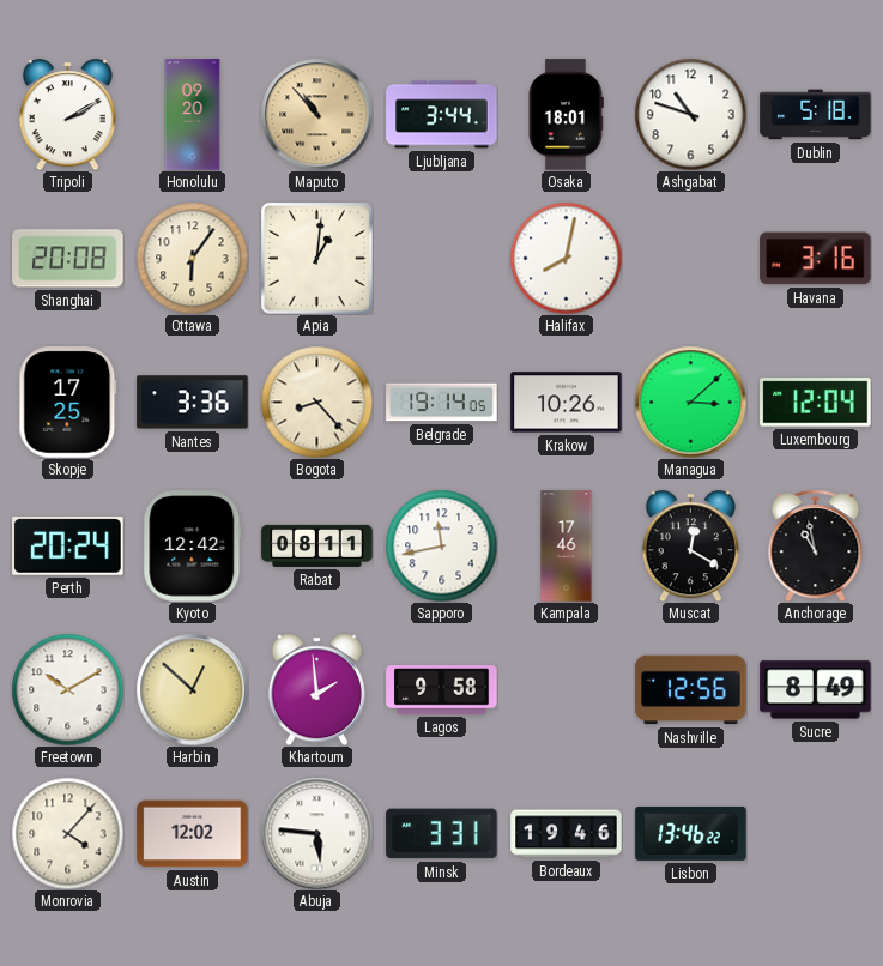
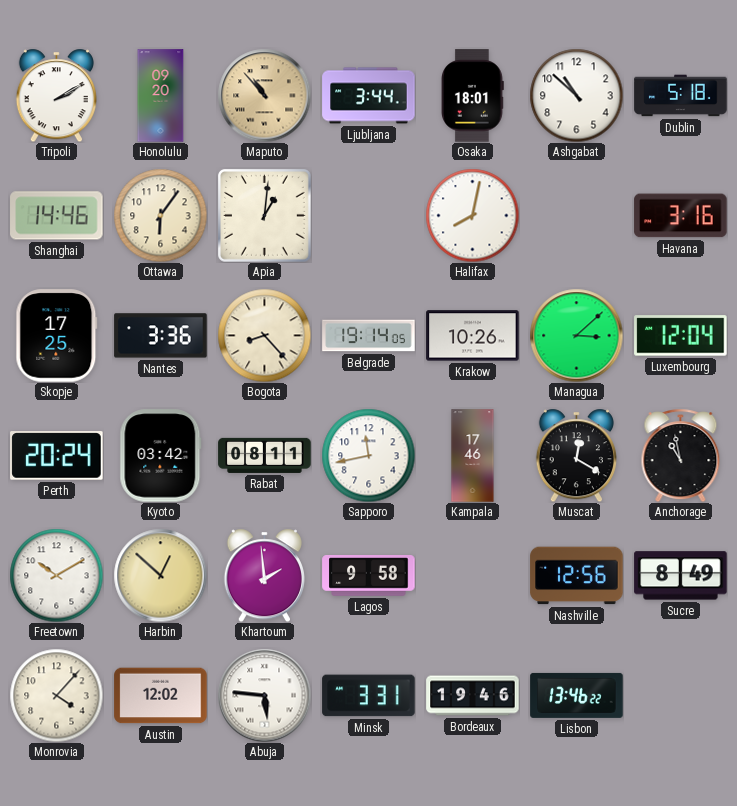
Ashgabat: 10:48 -> 10:52 (576, 95)
Shanghai: 20:08 -> 14:46 (57, 216)
Kyoto: 12:42 -> 03:42 (161, 456)
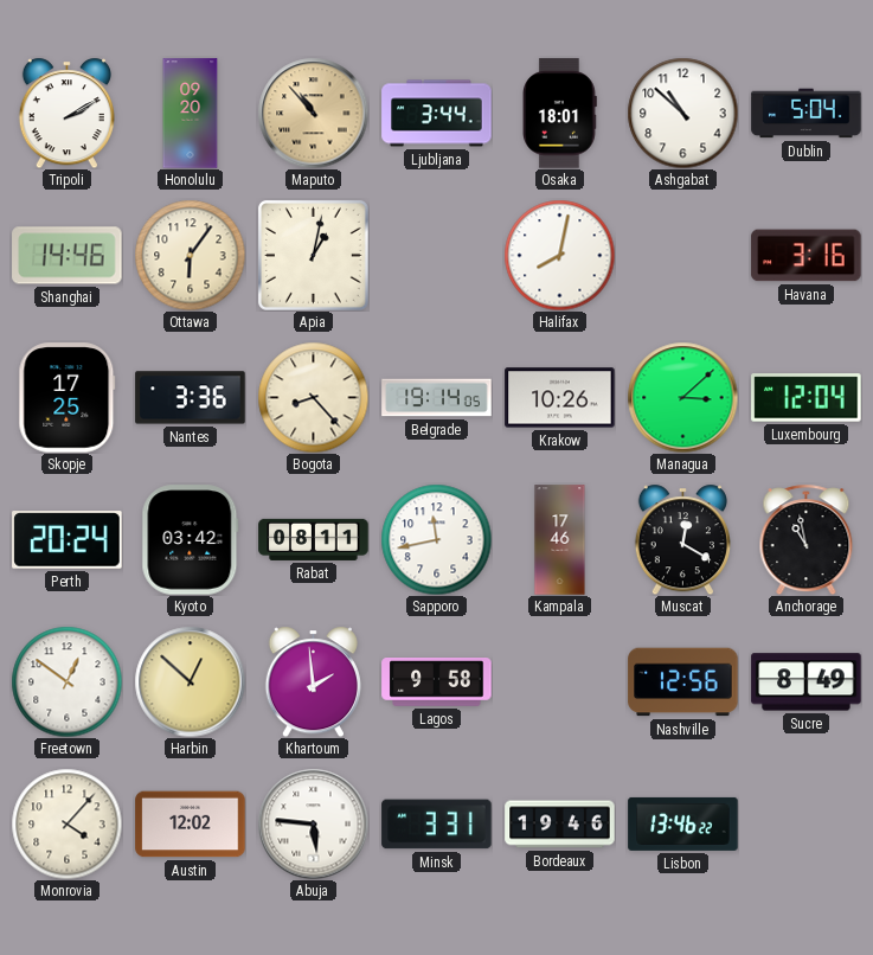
Dublin: 5:18 -> 5:04 (807, 114)
Apia: 1:01 -> 1:02 (313, 255)
Freetown: 10:10 -> 12:51 (66, 681)
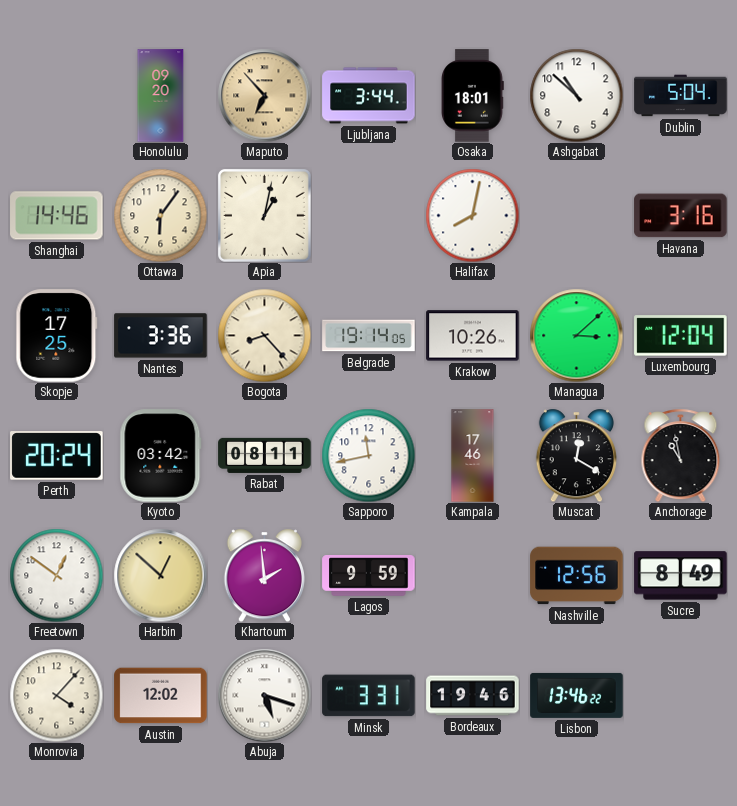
Tripoli: 2:10 -> none (66, 113)
Maputo: 10:53 -> 6:53 (264, 95)
Lagos: 9:58 -> 9:59 (369, 576)
Abuja: 5:46 -> 5:18 (264, 695)
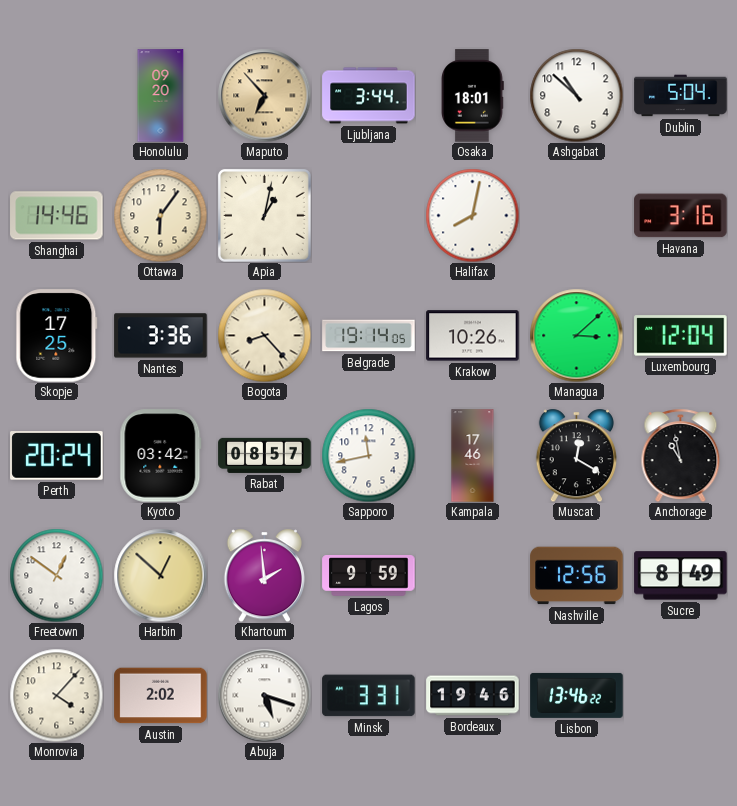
Rabat: 08:11 -> 08:57 (265, 455)
Austin: 12:02 -> 2:02 (161, 696)
